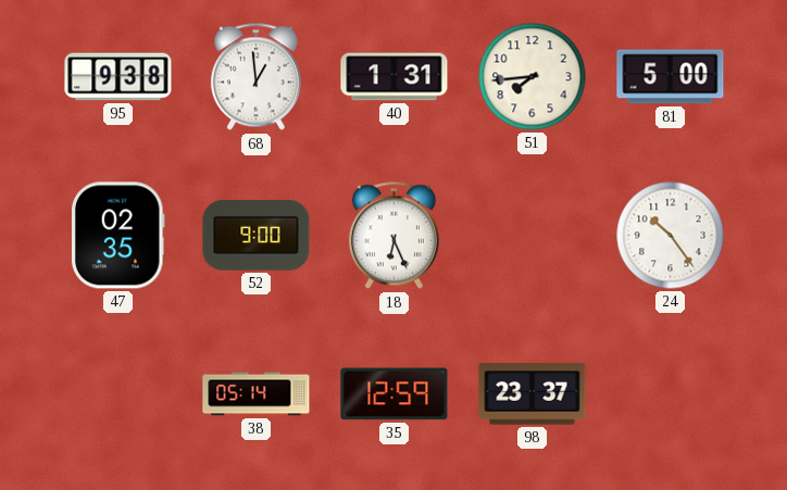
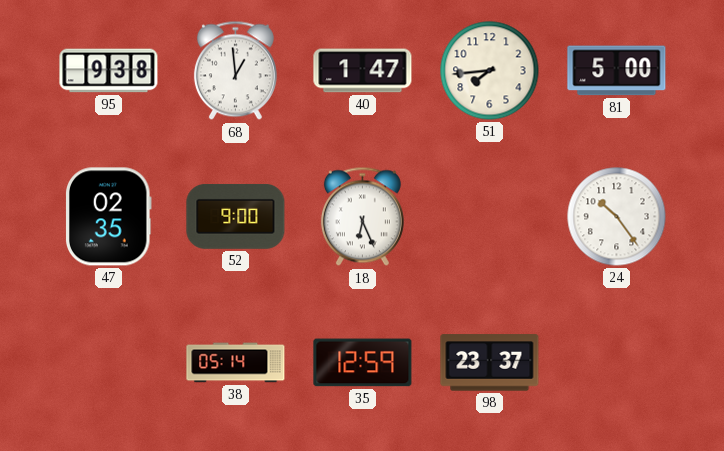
40: 1:31 -> 1:47 (363, 71)
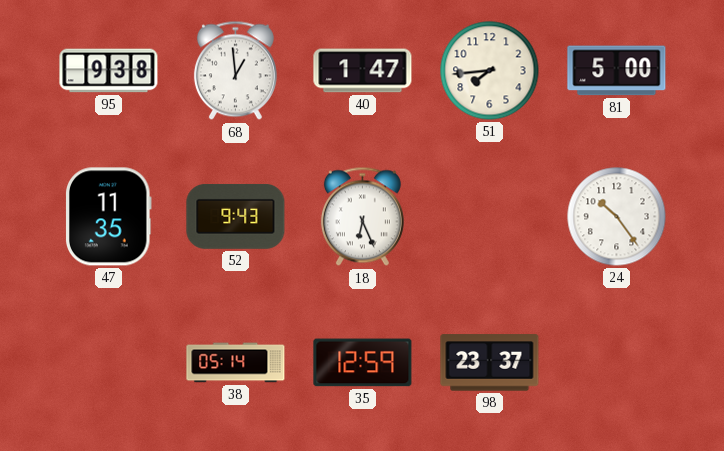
47: 02:35 -> 11:35 (109, 217)
52: 9:00 -> 9:43 (236, 217)
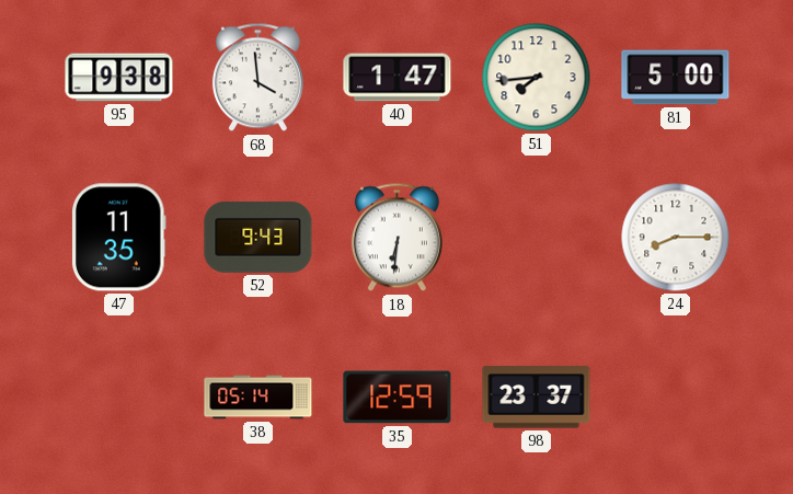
68: 12:59 -> 3:59 (257, 78)
18: 6:26 -> 6:31 (396, 238)
24: 10:24 -> 8:15 (676, 238)
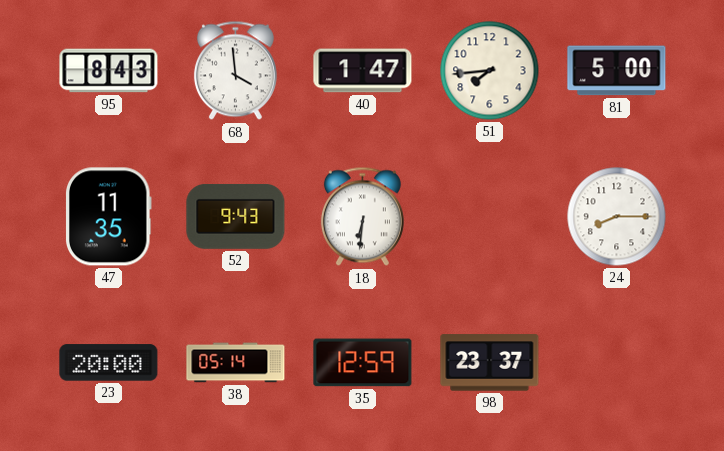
95: 9:38 -> 8:43 (109, 71)
23: none -> 20:00 (109, 363)
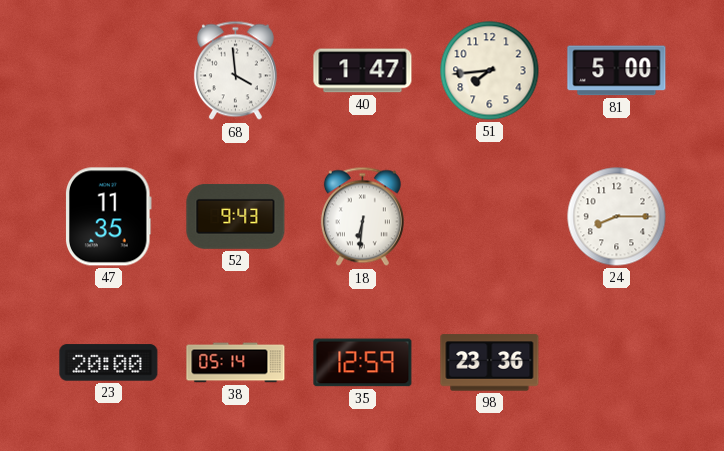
95: 8:43 -> none (109, 71)
98: 23:37 -> 23:36 (490, 363)
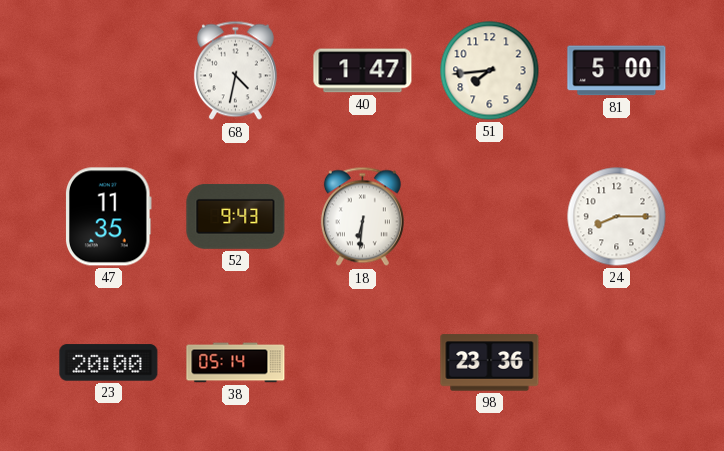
68: 3:59 -> 4:32 (235, 71)
35: 12:59 -> none (363, 363)
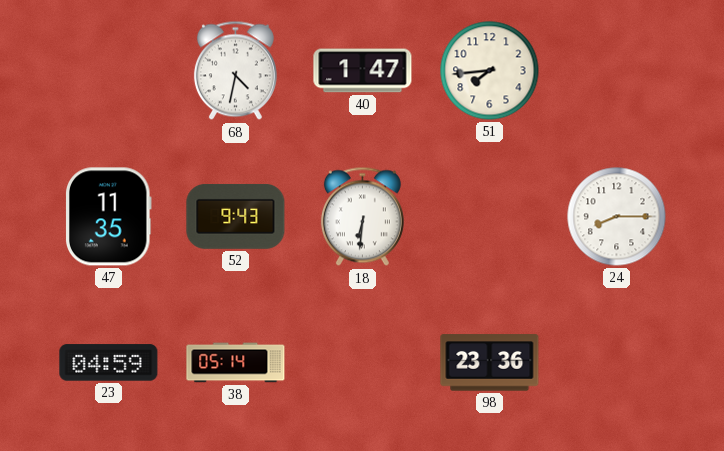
81: 5:00 -> none (617, 71)
23: 20:00 -> 04:59 (109, 363)
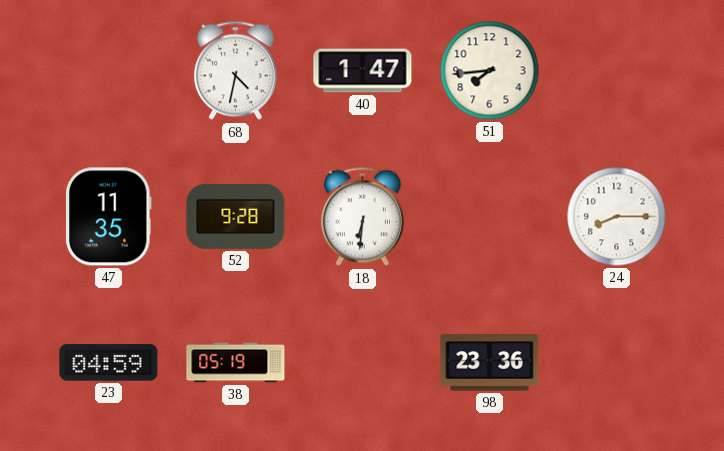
52: 9:43 -> 9:28 (236, 217)
38: 05:14 -> 05:19 (236, 363)
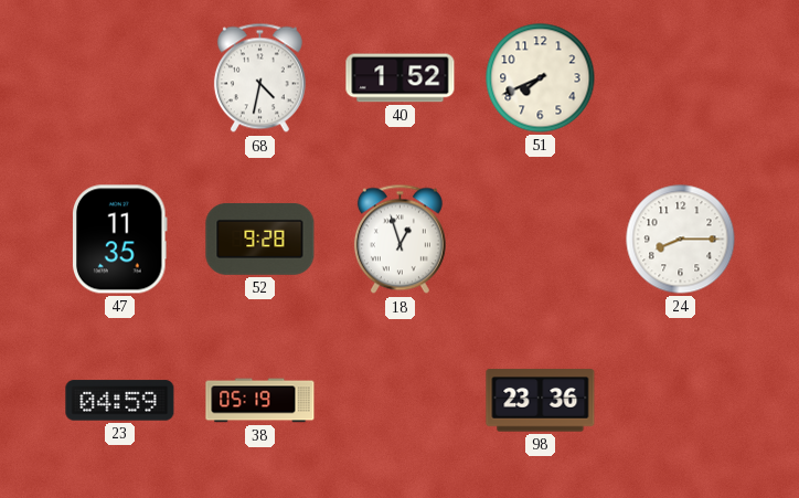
40: 1:47 -> 1:52 (401, 78)
51: 7:44 -> 7:41 (541, 78)
18: 6:31 -> 12:57 (399, 240)
